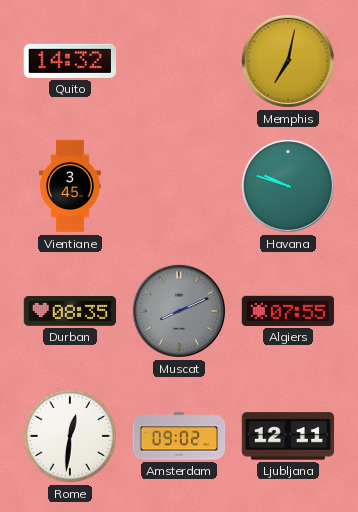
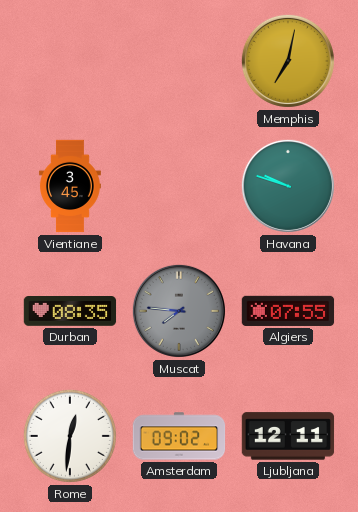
Quito: 14:32 -> none (69, 61)
Muscat: 8:11 -> 7:46 (179, 311)
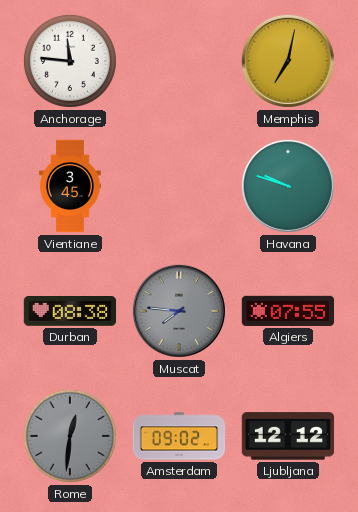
Anchorage: none -> 11:46 (70, 61)
Durban: 08:35 -> 08:38 (70, 312)
Rome dial: white -> grey (70, 436)
Ljubljana: 12:11 -> 12:12 (288, 436)
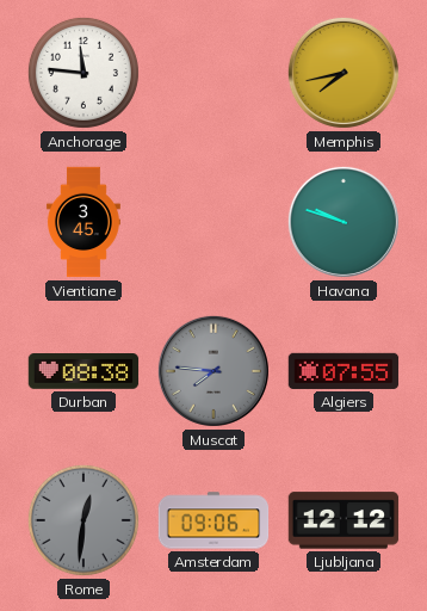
Memphis: 7:02 -> 7:43 (344, 73)
Amsterdam: 09:02 -> 09:06 (213, 520)
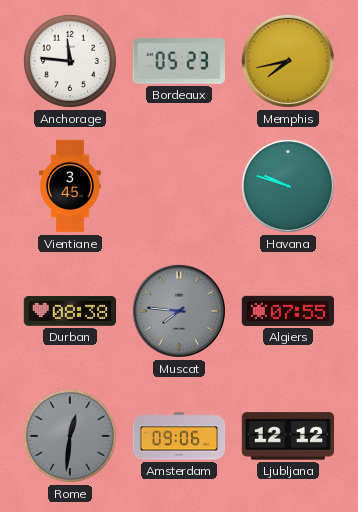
Bordeaux: none -> 05:23 (178, 61)
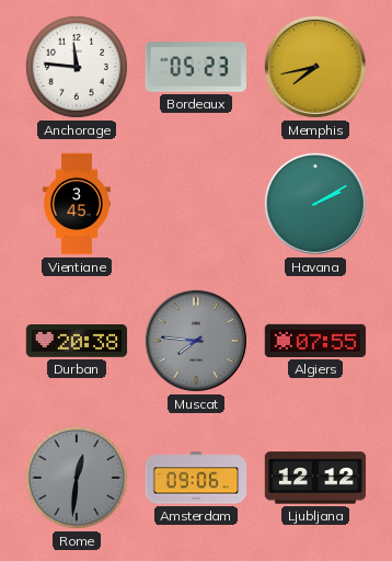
Havana: 9:48 -> 2:10 (315, 204)
Durban: 08:38 -> 20:38 (77, 342)
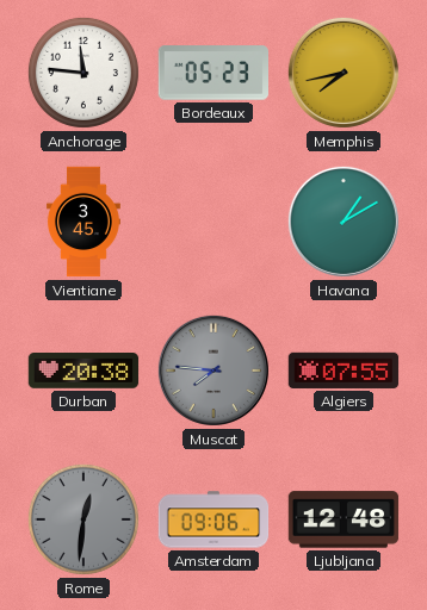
Havana: 2:10 -> 1:10 (344, 222)
Ljubljana: 12:12 -> 12:48 (344, 519)
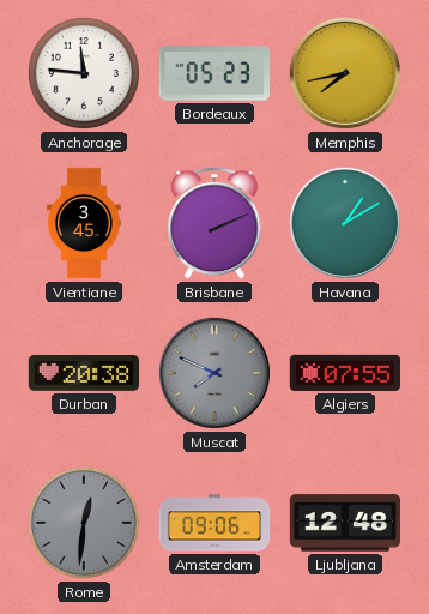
Brisbane: none -> 2:11 (214, 223)
Muscat: 7:46 -> 7:49 (214, 373)
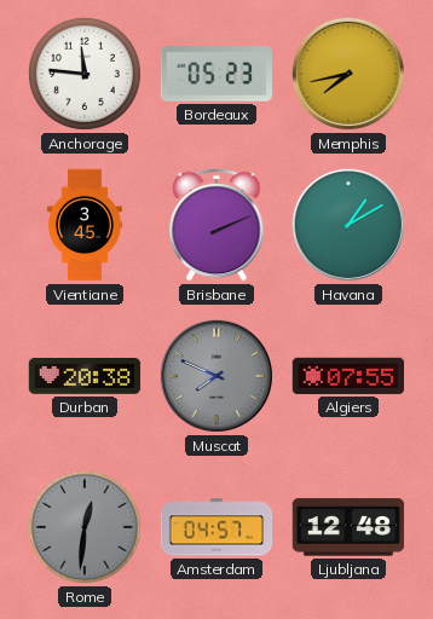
Amsterdam: 09:06 -> 04:57 (217, 527)
